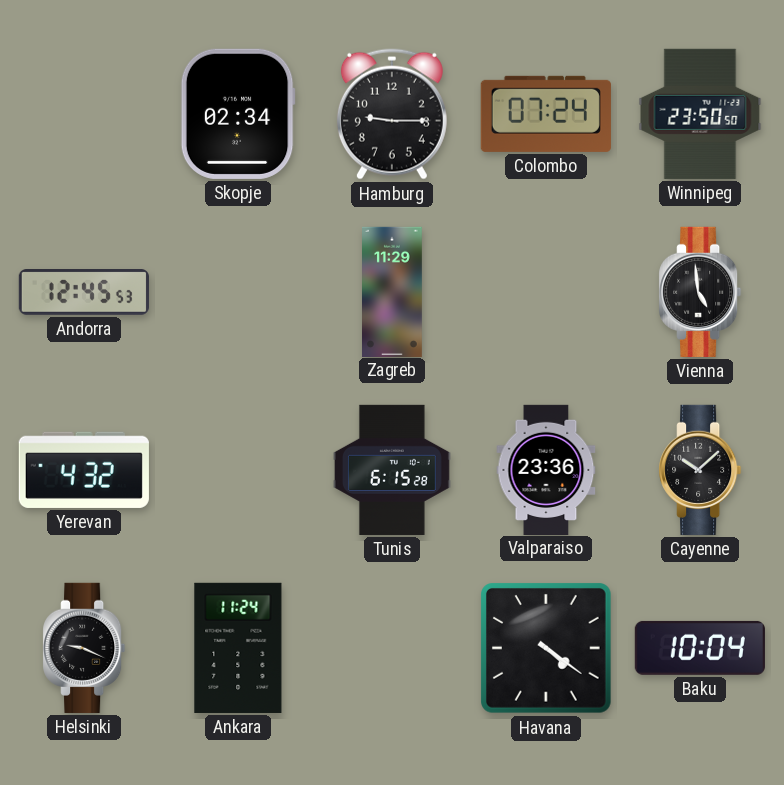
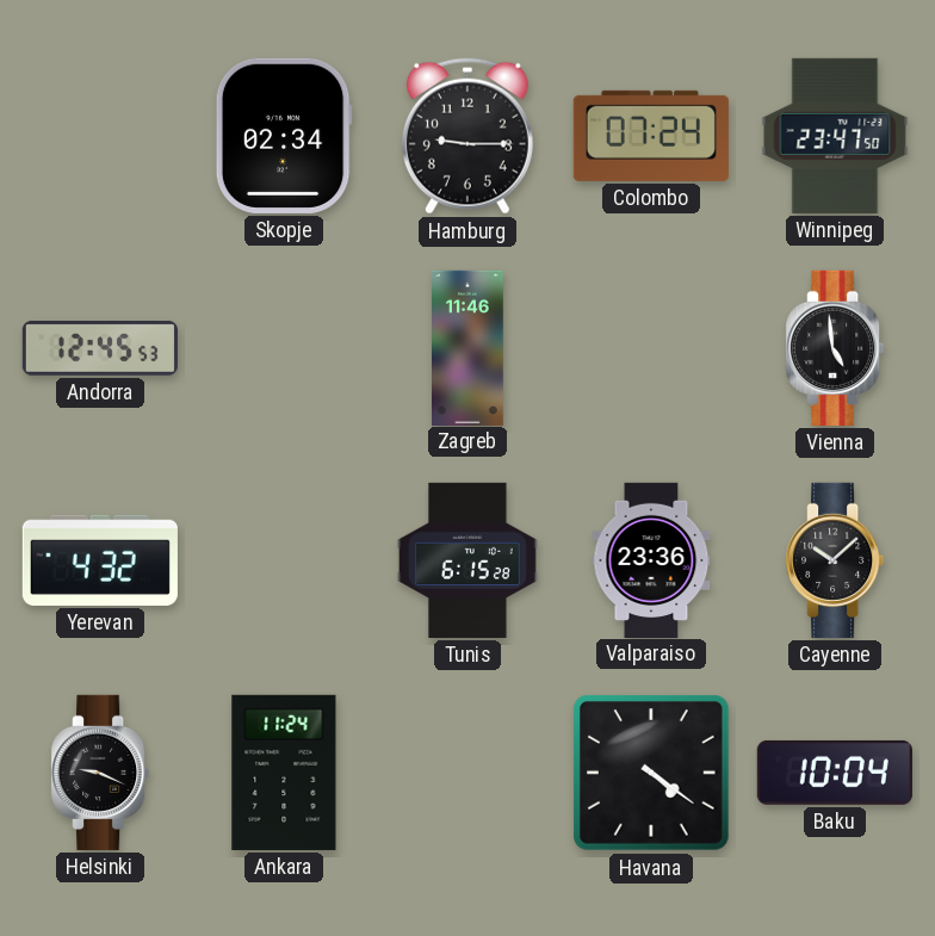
Winnipeg: 23:50 -> 23:47 (835, 136)
Zagreb: 11:29 -> 11:46 (469, 347)
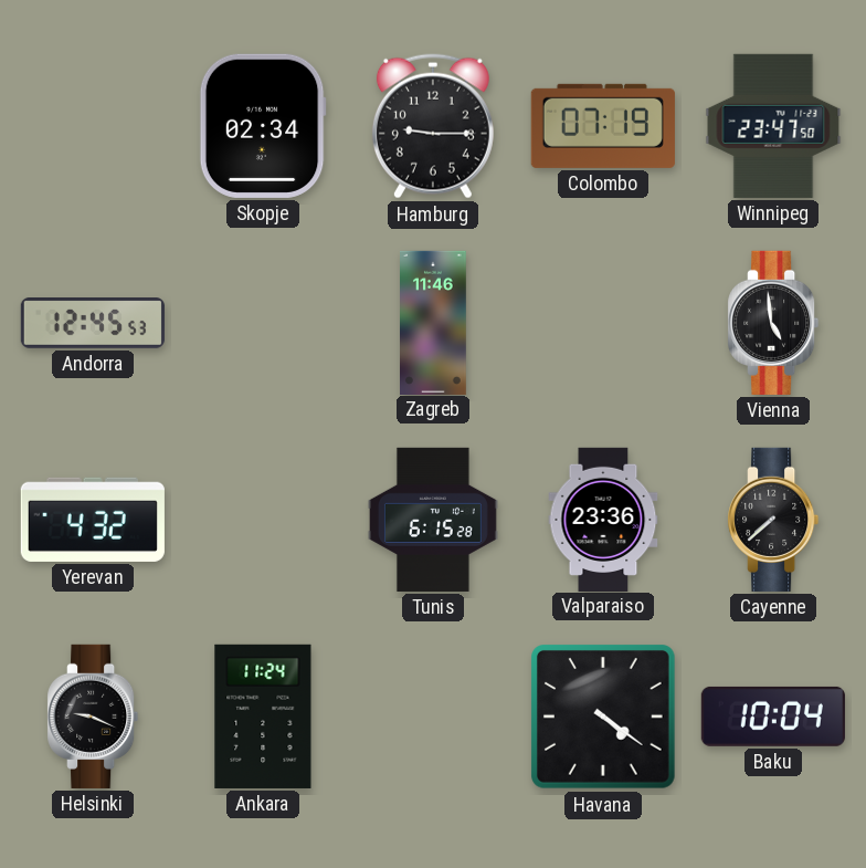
Colombo: 07:24 -> 07:19 (603, 126)
Cayenne: 10:08 -> 7:38 (773, 520)
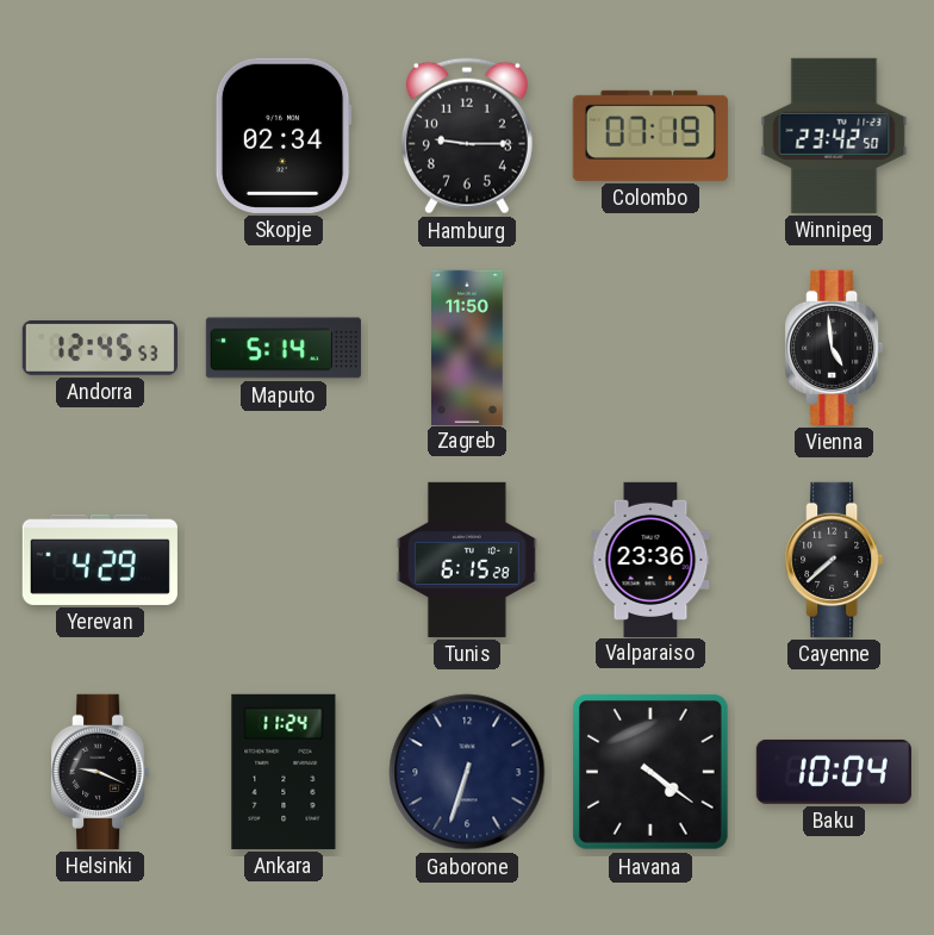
Winnipeg: 23:47 -> 23:42 (834, 136)
Maputo: none -> 5:14 (284, 348)
Zagreb: 11:46 -> 11:50 (468, 347)
Yerevan: 4:32 -> 4:29 (100, 560)
Gaborone: none -> 6:33 (467, 772)
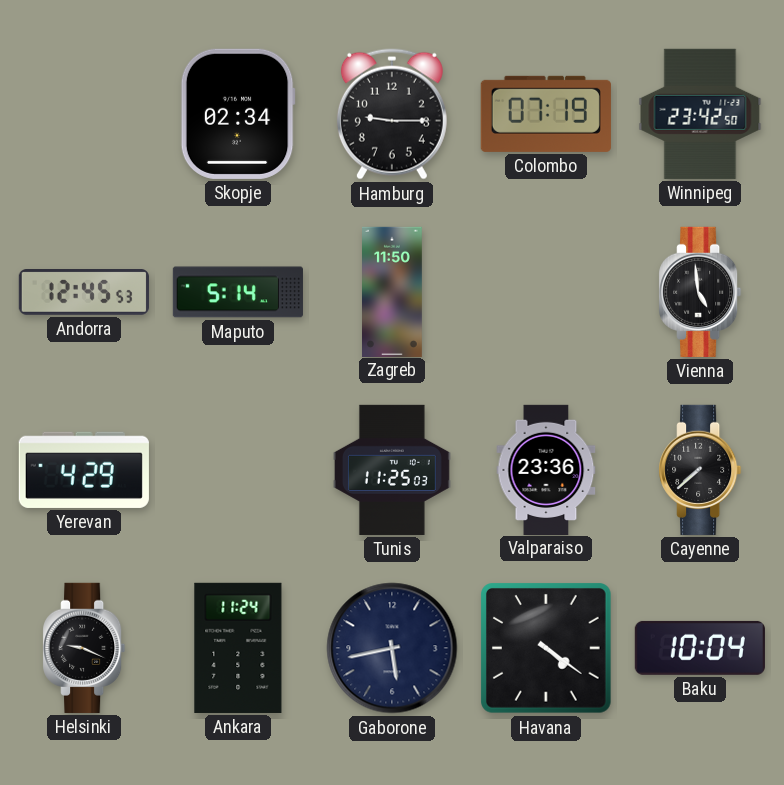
Tunis: 6:15 -> 11:25 (392, 470)
Gaborone: 6:33 -> 5:43 (392, 648)
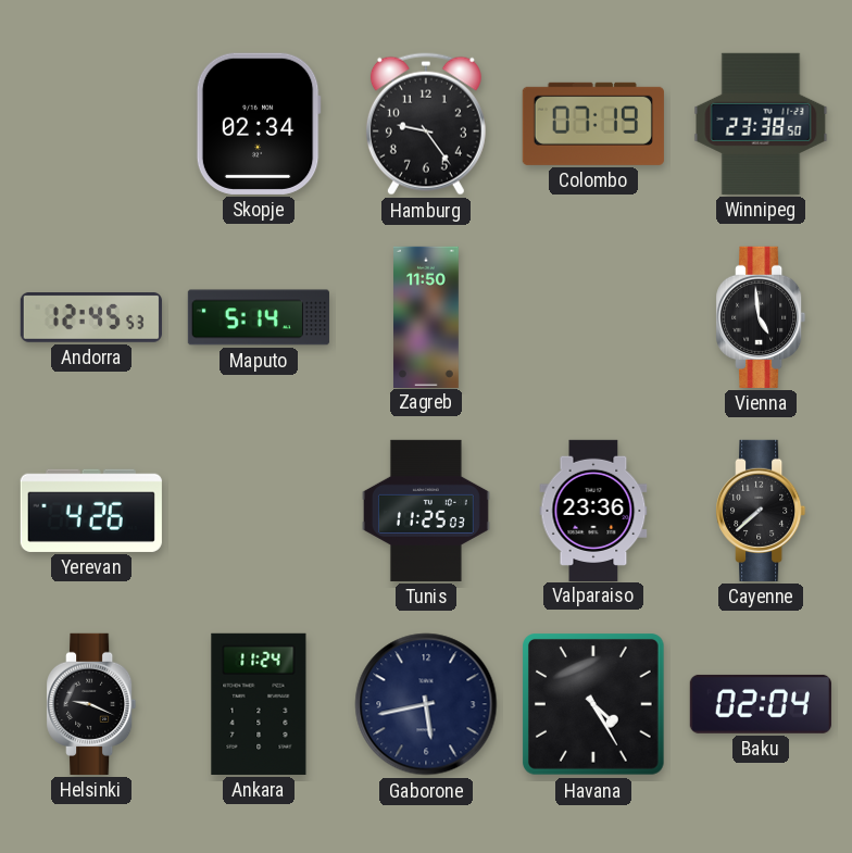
Hamburg: 9:15 -> 9:24 (426, 124)
Winnipeg: 23:42 -> 23:38 (761, 124)
Yerevan: 4:29 -> 4:26 (91, 511)
Havana: 4:21 -> 4:25 (594, 705)
Baku: 10:04 -> 02:04 (761, 704)
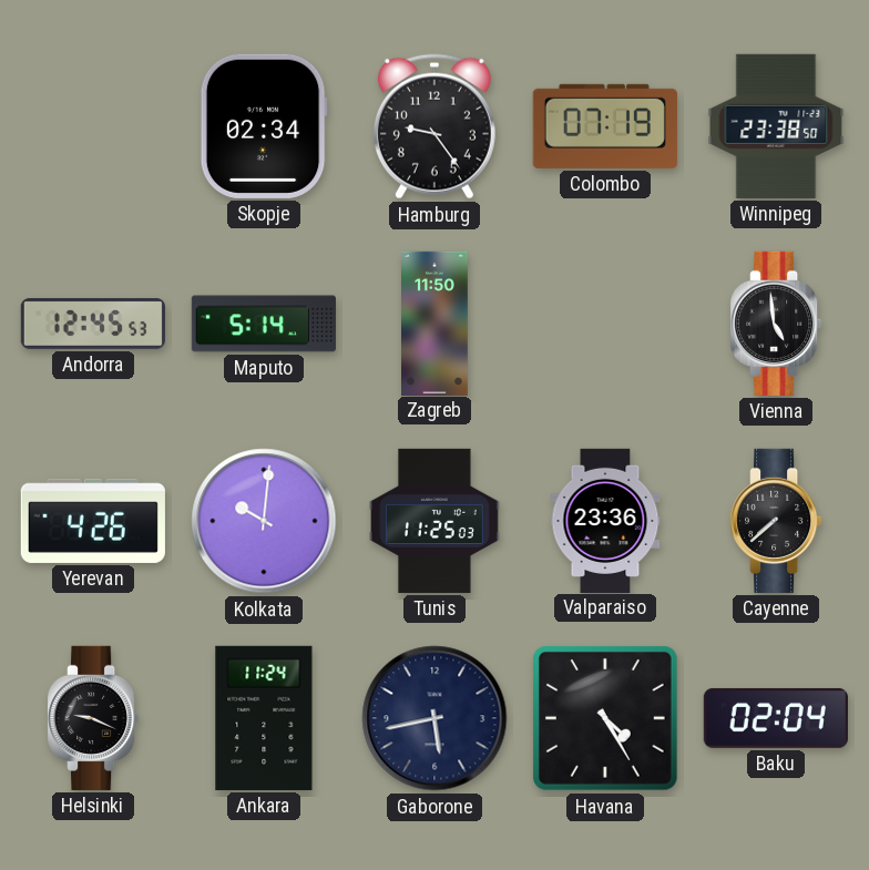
Kolkata: none -> 10:01 (264, 521)
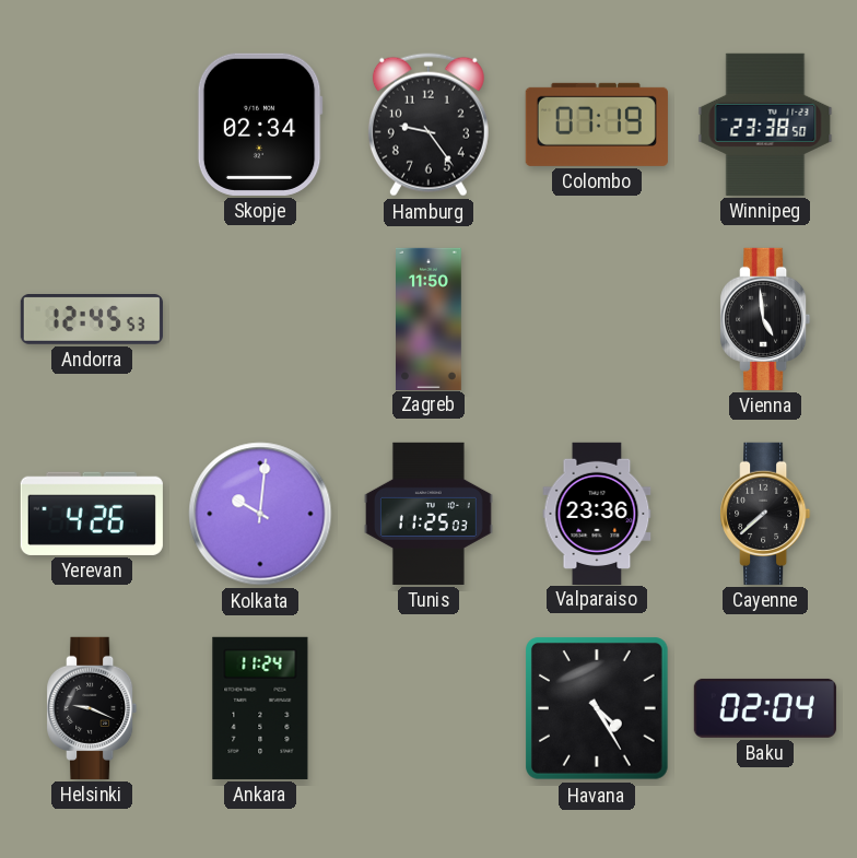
Maputo: 5:14 -> none (264, 324)
Gaborone: 5:43 -> none (434, 718)
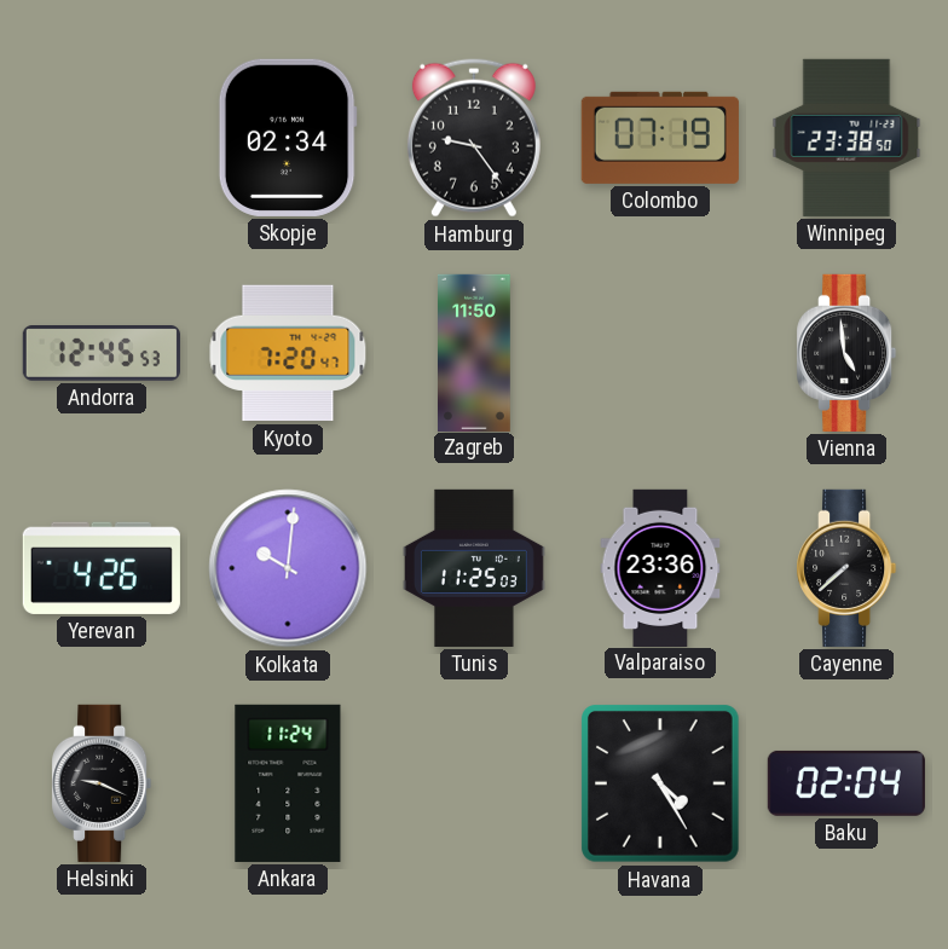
Kyoto: none -> 7:20 (288, 353)
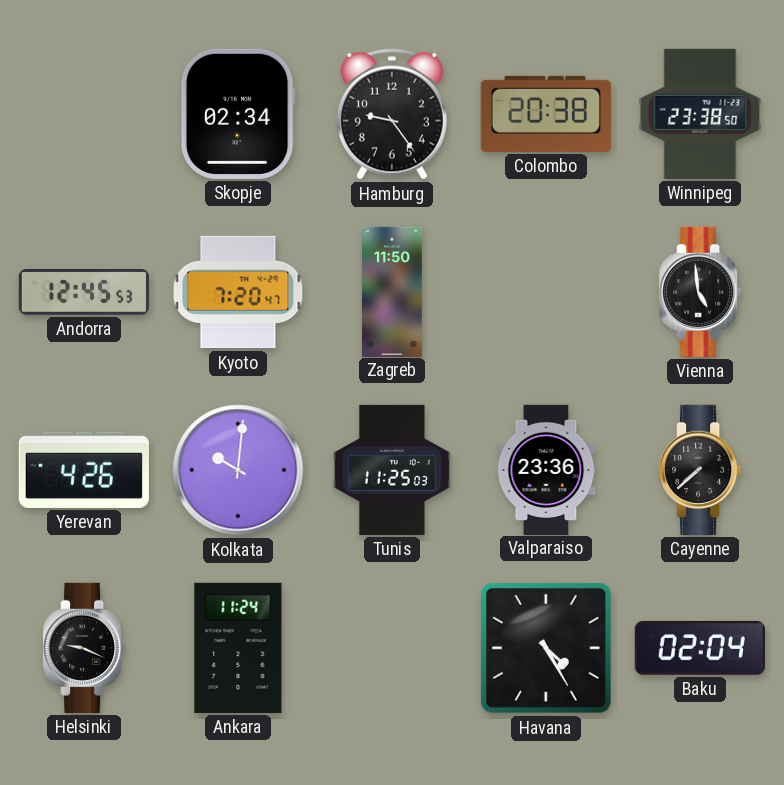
Colombo: 07:19 -> 20:38 (546, 114)
